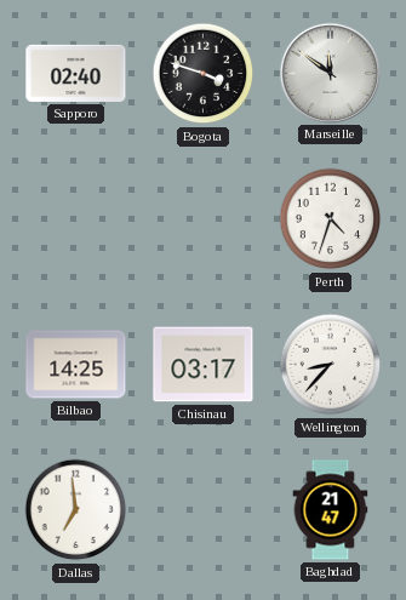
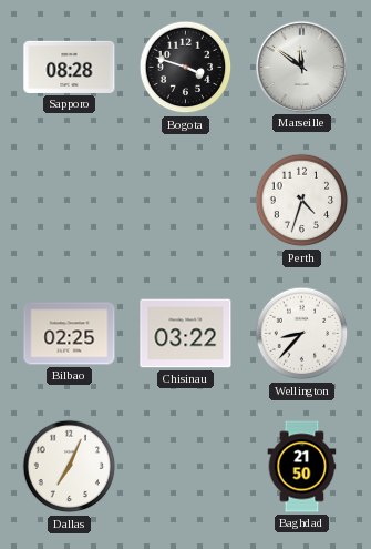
Sapporo: 02:40 -> 08:28 (70, 67)
Bilbao: 14:25 -> 02:25 (70, 334)
Chisinau: 03:17 -> 03:22 (186, 334)
Dallas: 6:59 -> 7:04 (70, 467)
Baghdad: 21:47 -> 21:50 (302, 467)
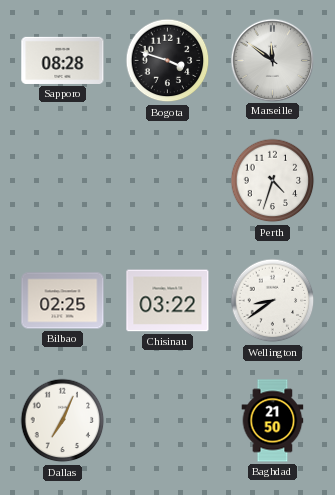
Wellington: 8:37 -> 8:39 (273, 301)
